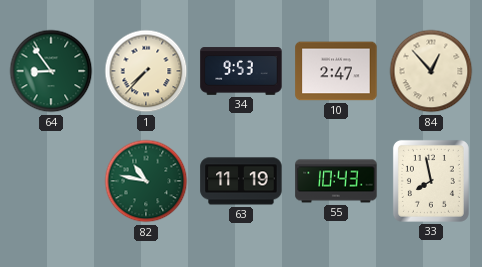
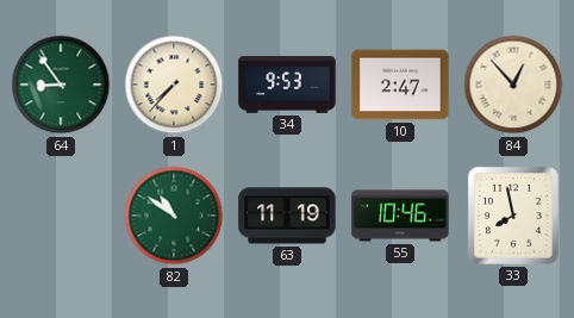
82: 10:47 -> 10:51 (174, 216)
55: 10:43 -> 10:46 (400, 216)
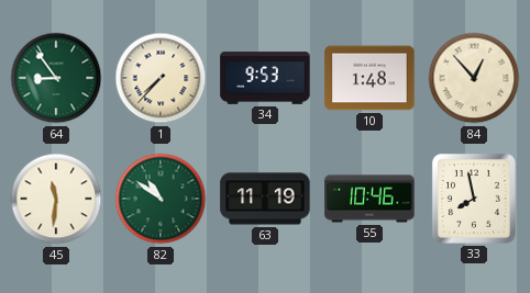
10: 2:47 -> 1:48 (369, 78)
45: none -> 11:31 (56, 199)
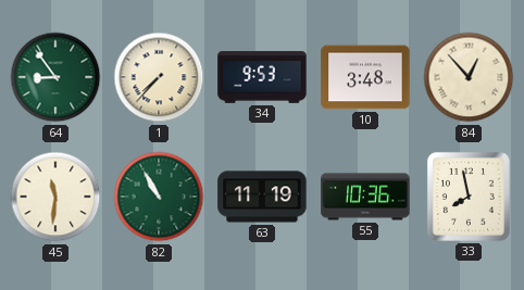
10: 1:48 -> 3:48 (365, 77)
82: 10:51 -> 10:55 (159, 197)
55: 10:46 -> 10:36 (365, 197)
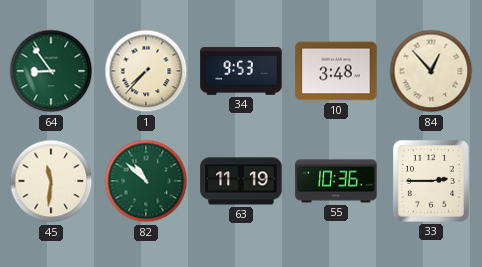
82: 10:55 -> 10:52 (146, 181)
33: 7:58 -> 2:45 (431, 181)
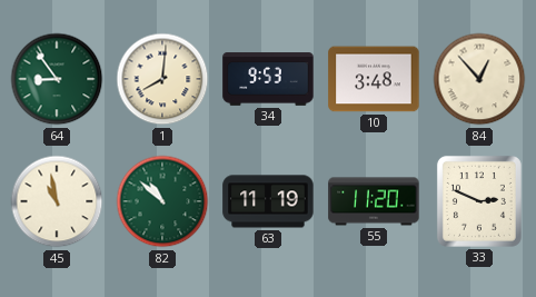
1: 7:37 -> 8:01 (162, 79)
45: 11:31 -> 10:58 (57, 201)
55: 10:36 -> 11:20 (374, 201)
33: 2:45 -> 2:49 (479, 201)
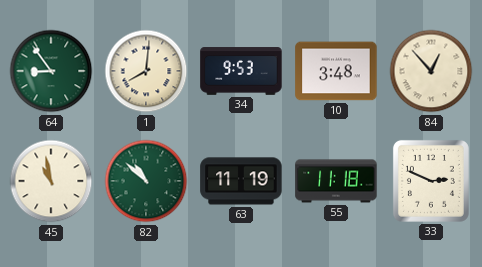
55: 11:20 -> 11:18 (336, 181)
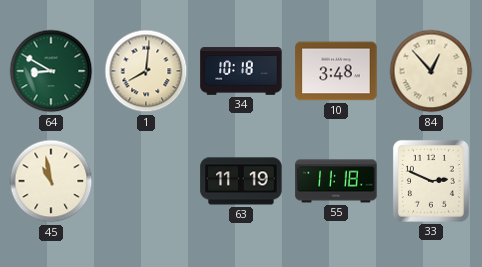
64: 8:54 -> 8:50 (51, 71)
34: 9:53 -> 10:18 (241, 71)
82: 10:52 -> none (146, 181)
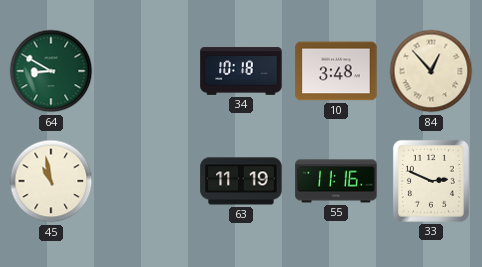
1: 8:01 -> none (146, 71)
55: 11:18 -> 11:16 (336, 181)
